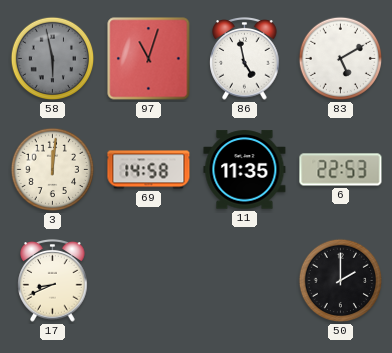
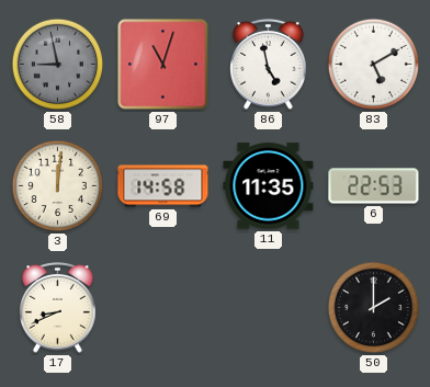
58: 5:58 -> 8:58 (58, 65)
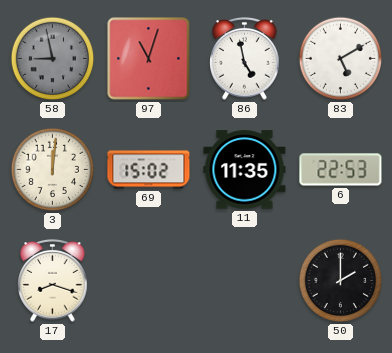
69: 14:58 -> 15:02 (149, 170)
17: 8:41 -> 8:18 (53, 281)
